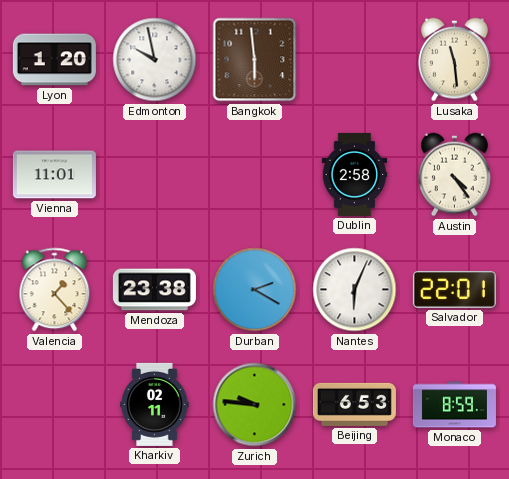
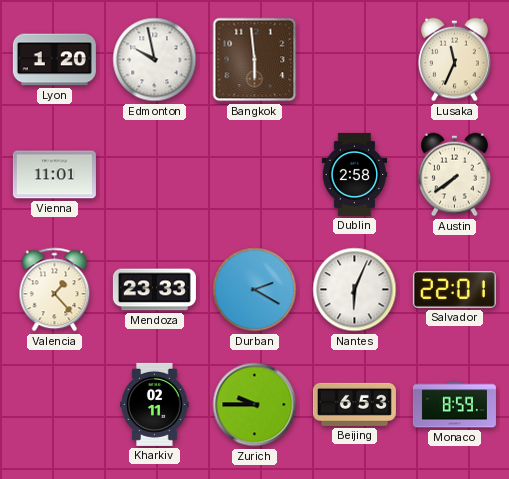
Lusaka: 11:29 -> 11:34 (455, 60)
Austin: 4:24 -> 7:39 (455, 175)
Mendoza: 23:38 -> 23:33 (154, 290)
Zurich: 9:46 -> 9:45 (255, 405)
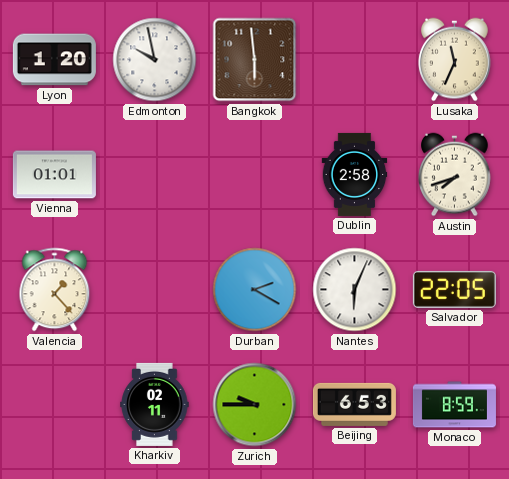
Vienna: 11:01 -> 01:01 (54, 175)
Austin: 7:39 -> 7:42 (455, 175)
Mendoza: 23:33 -> none (154, 290)
Salvador: 22:01 -> 22:05 (454, 289)
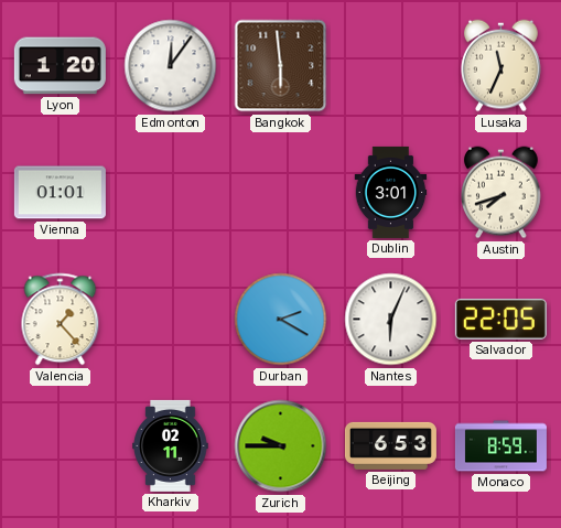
Edmonton: 9:58 -> 12:06 (171, 66)
Dublin: 2:58 -> 3:01 (391, 192)
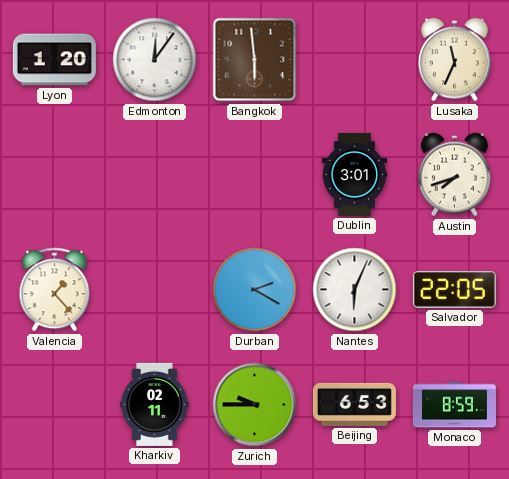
Vienna: 01:01 -> none (60, 193)
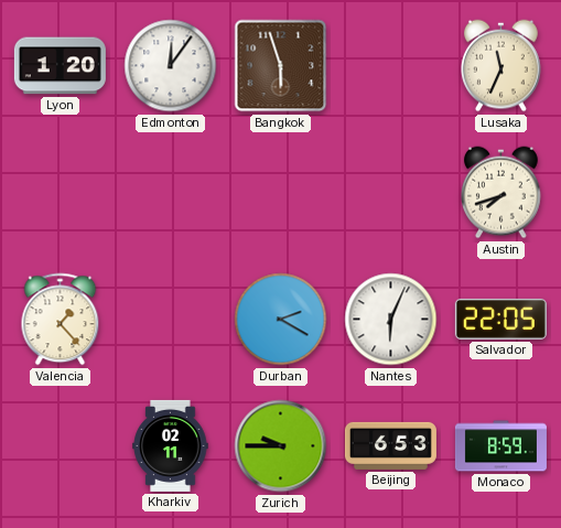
Bangkok: 5:59 -> 5:57 (281, 66)
Dublin: 3:01 -> none (355, 174)
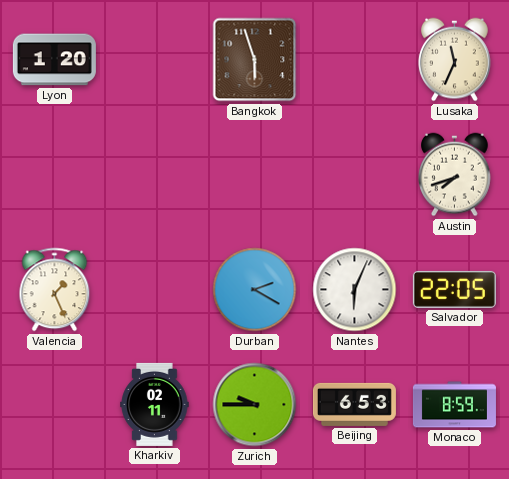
Edmonton: 12:06 -> none (171, 66)
Valencia: 1:23 -> 1:26 (55, 290)
